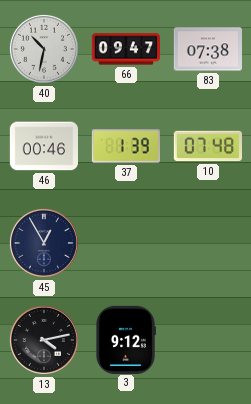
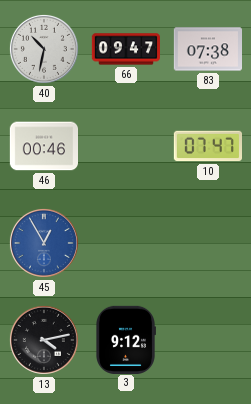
37: 1:39 -> none (125, 146)
10: 07:48 -> 07:47 (207, 146)
45 dial: navy -> blue (44, 243)
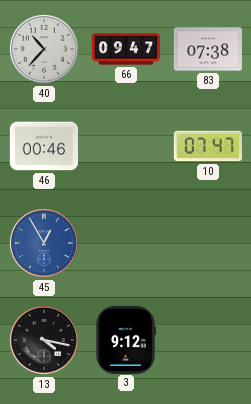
40: 10:32 -> 10:37 (44, 49)
13: 4:13 -> 4:17 (44, 340)
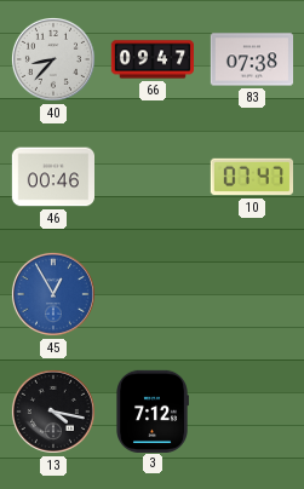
40: 10:37 -> 8:37 (53, 59)
3: 9:12 -> 7:12 (153, 410)
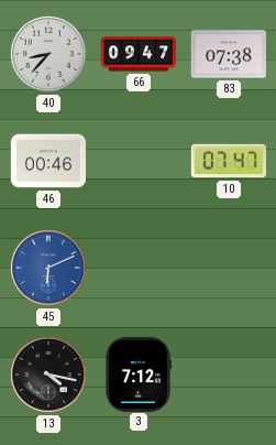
45: 12:55 -> 6:11 (48, 268)
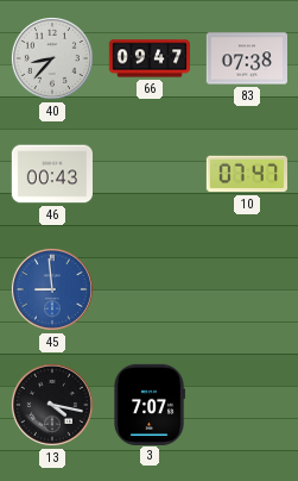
46: 00:46 -> 00:43 (51, 174)
45: 6:11 -> 8:59 (52, 289)
3: 7:12 -> 7:07 (150, 404)
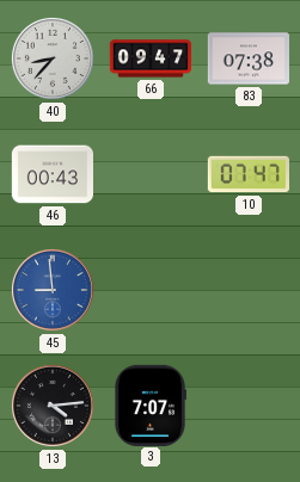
13: 4:17 -> 4:14 (53, 406)
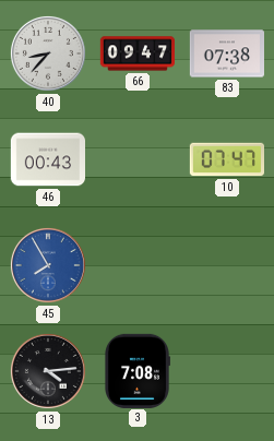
45: 8:59 -> 7:55 (48, 265)
3: 7:07 -> 7:08 (138, 370)
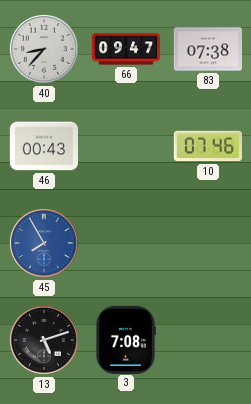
10: 07:47 -> 07:46 (207, 146)
13: 4:14 -> 5:12 (44, 340)
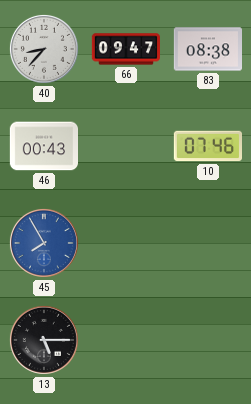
83: 07:38 -> 08:38 (207, 49)
13: 5:12 -> 5:15 (44, 340)
3: 7:08 -> none (126, 339)
